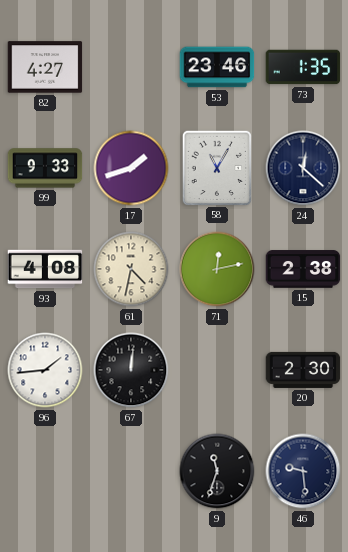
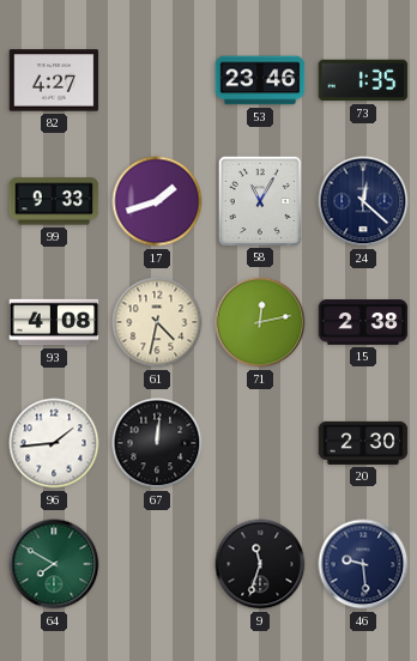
64: none -> 7:50 (54, 564)
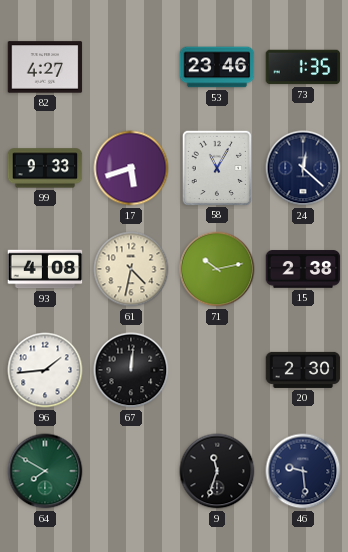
17: 1:42 -> 5:42 (131, 168)
71: 12:13 -> 10:13 (217, 269)
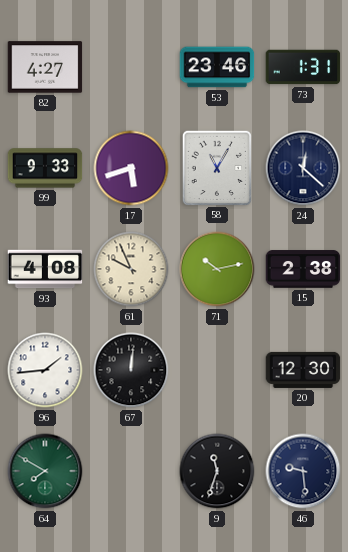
73: 1:35 -> 1:31 (303, 67)
61: 4:32 -> 9:56 (131, 269)
20: 2:30 -> 12:30 (303, 370)
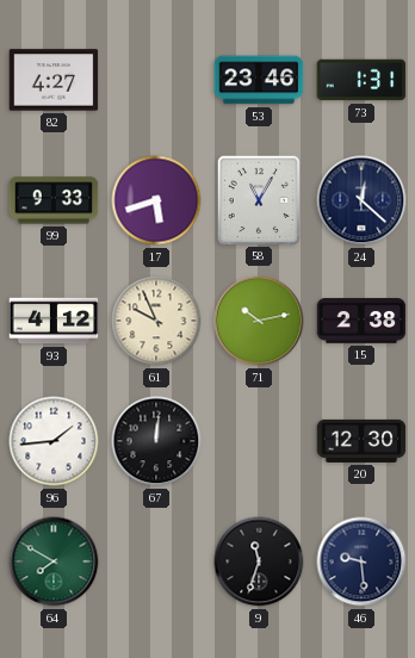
93: 4:08 -> 4:12 (54, 321)
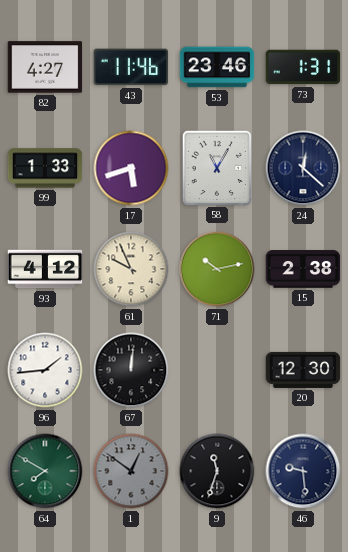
43: none -> 11:46 (131, 67)
99: 9:33 -> 1:33 (45, 168)
1: none -> 12:51 (131, 471)
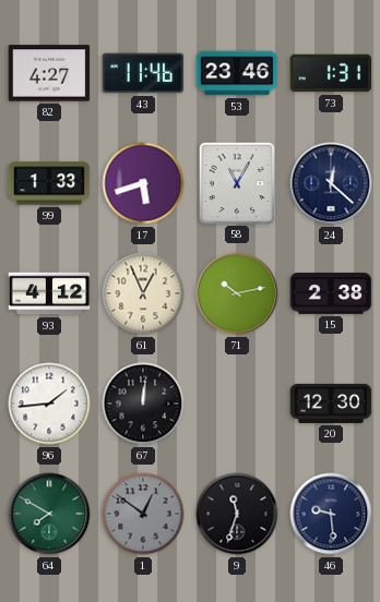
61: 9:56 -> 12:56 (143, 293)
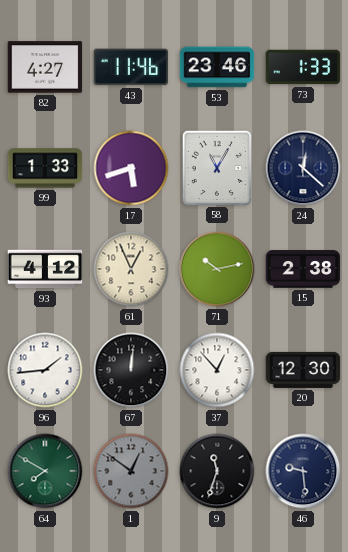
73: 1:31 -> 1:33 (303, 67)
37: none -> 12:53 (217, 370)
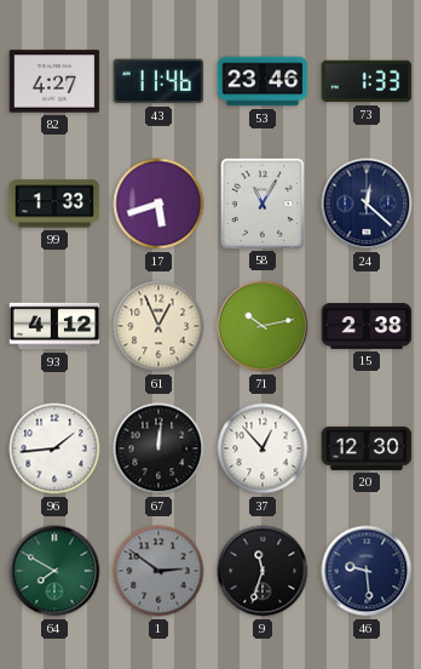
1: 12:51 -> 2:51 (158, 571)
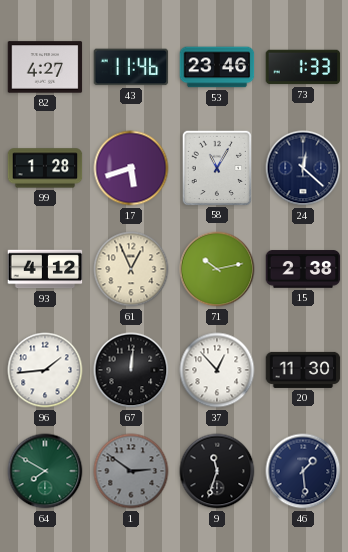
99: 1:33 -> 1:28 (45, 168)
20: 12:30 -> 11:30 (303, 370)
46: 9:29 -> 1:29 (303, 471)
